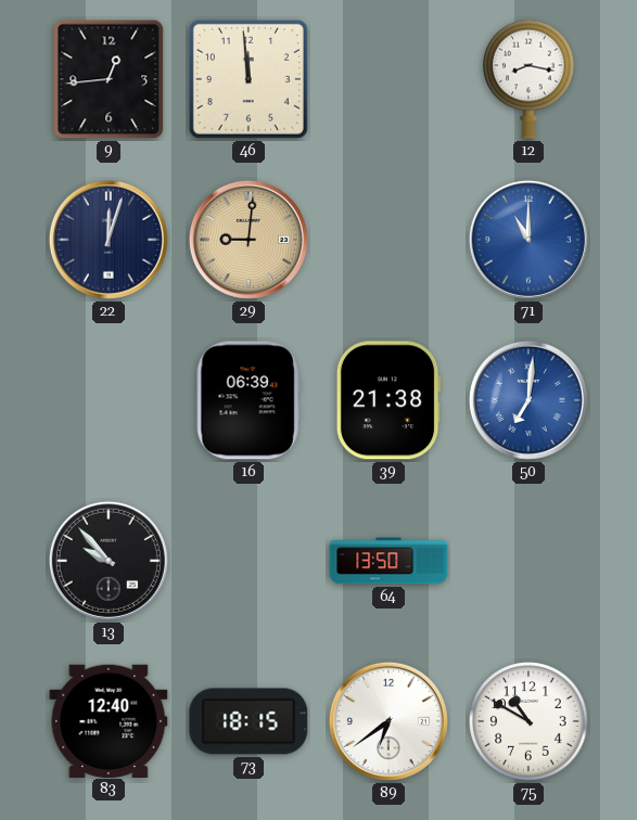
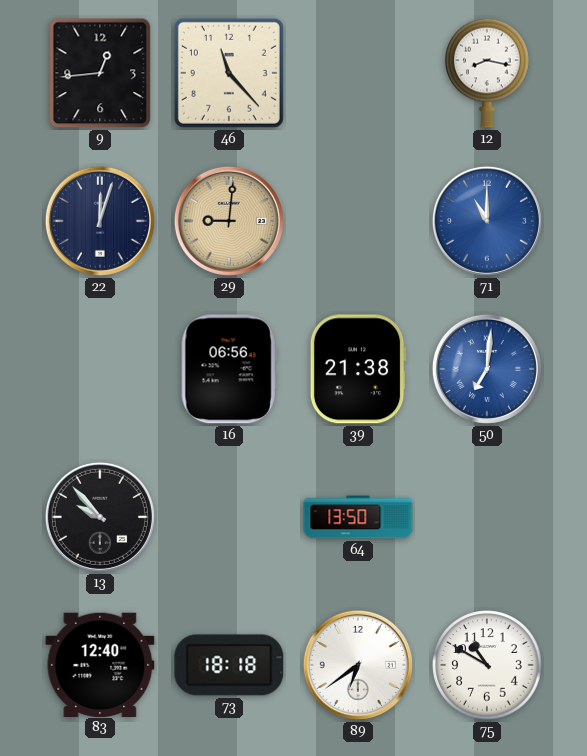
46: 11:59 -> 11:23 (229, 73)
16: 06:39 -> 06:56 (229, 369)
73: 18:15 -> 18:18 (229, 665)
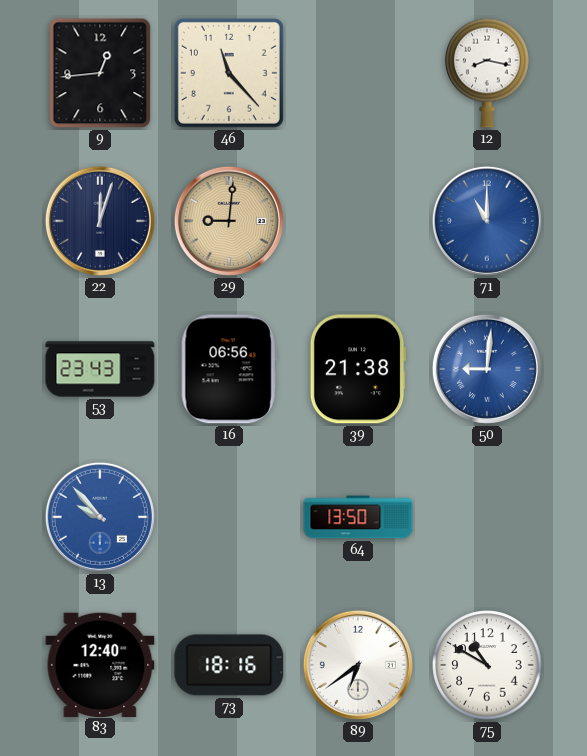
53: none -> 23:43 (100, 369)
50: 7:01 -> 9:01 (487, 369)
13 dial: black -> blue (100, 517)
73: 18:18 -> 18:16 (229, 665)
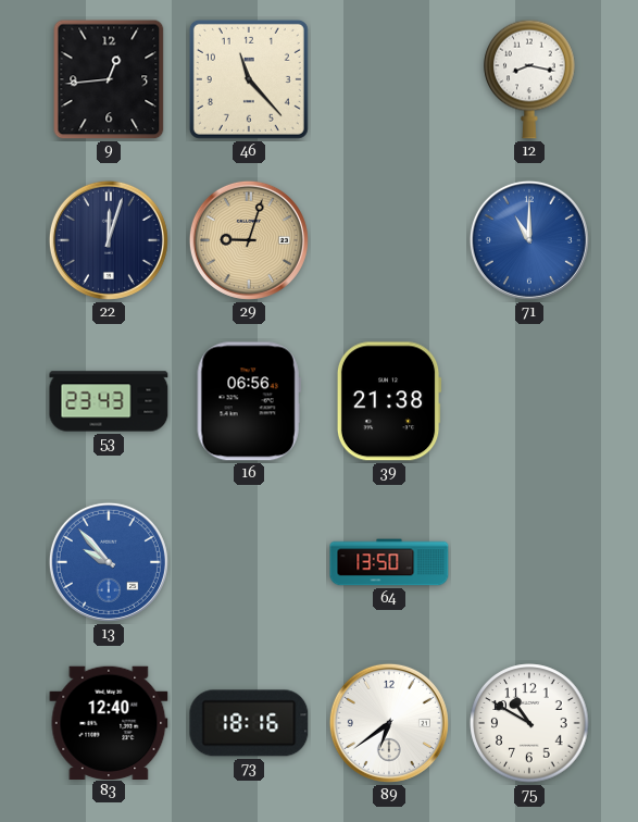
29: 9:01 -> 9:03 (249, 240)
50: 9:01 -> none (487, 369)
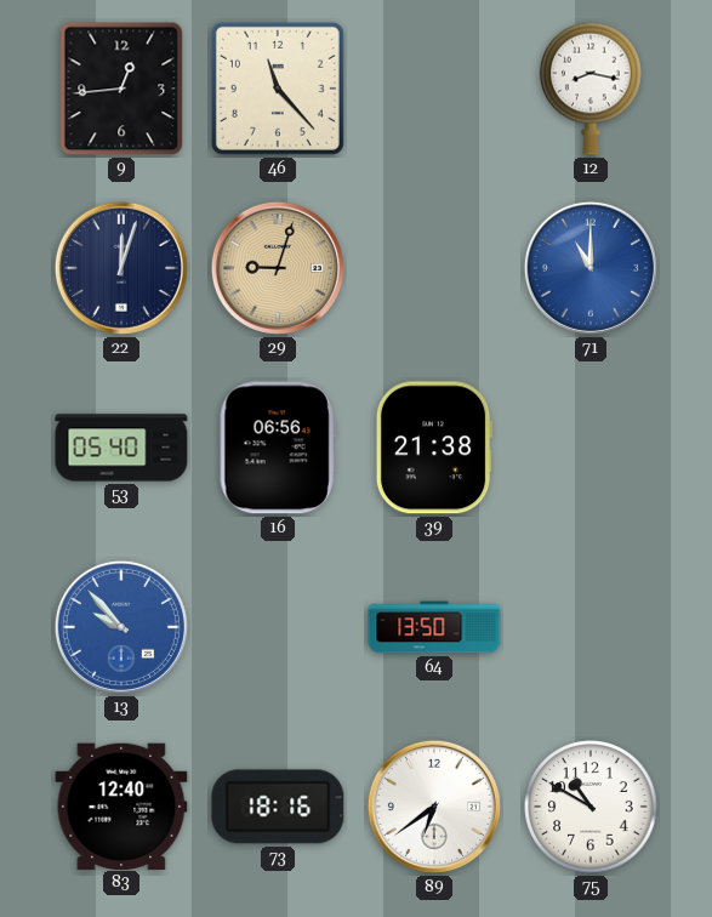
53: 23:43 -> 05:40 (121, 448)
